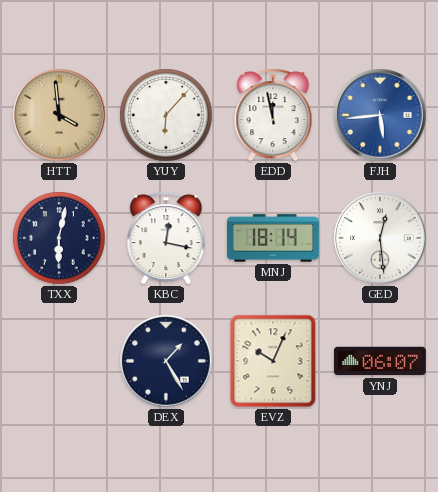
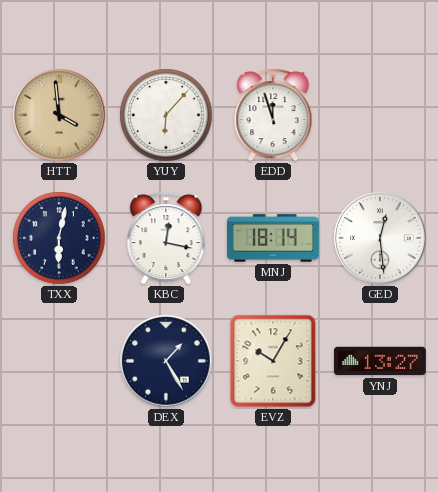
EDD: 11:58 -> 11:57 (273, 115)
FJH: 5:44 -> none (380, 115)
EVZ: 10:04 -> 10:05 (273, 361)
YNJ: 06:07 -> 13:27 (380, 361)
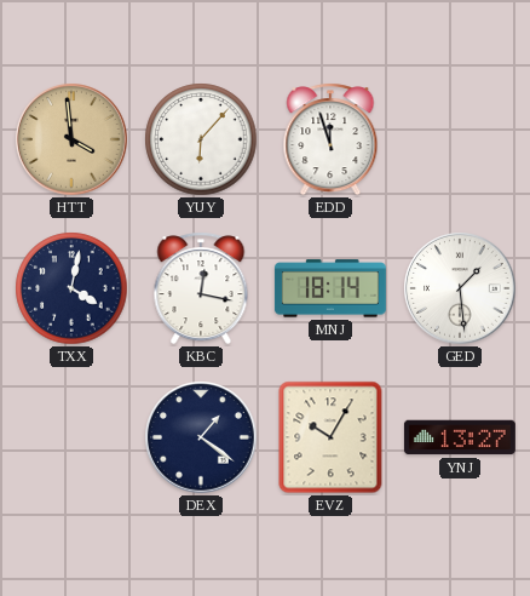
TXX: 6:02 -> 4:02 (71, 288)
GED: 12:29 -> 1:29 (460, 288)
DEX: 1:25 -> 1:21 (201, 437)
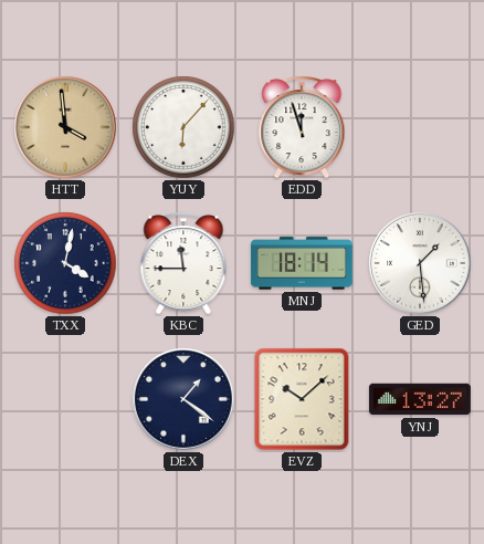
KBC: 12:17 -> 11:45 (183, 263)
EVZ: 10:05 -> 10:08 (302, 399)
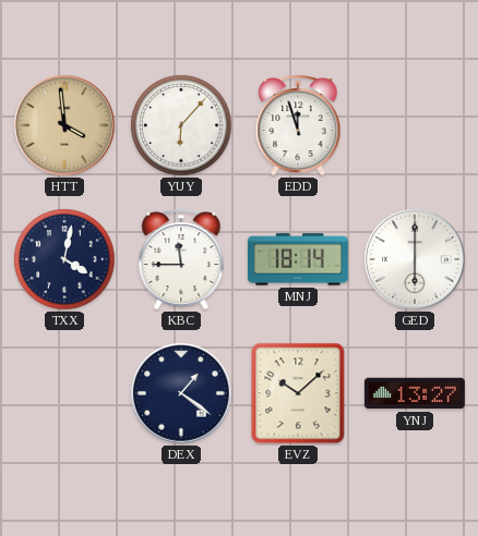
GED: 1:29 -> 6:00 (415, 259)
